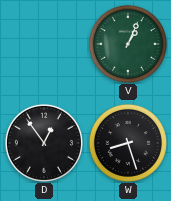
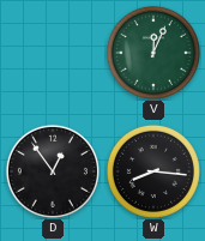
V: 1:04 -> 12:04 (153, 53)
W: 8:27 -> 8:16 (153, 171)
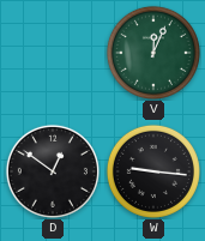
D: 12:54 -> 12:51 (53, 171)
W: 8:16 -> 9:16 (153, 171)
